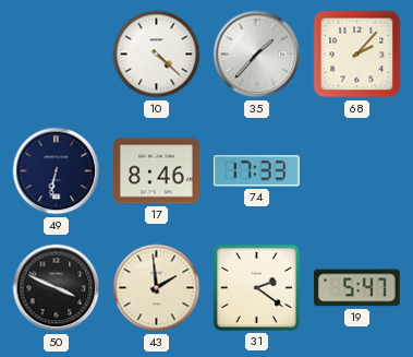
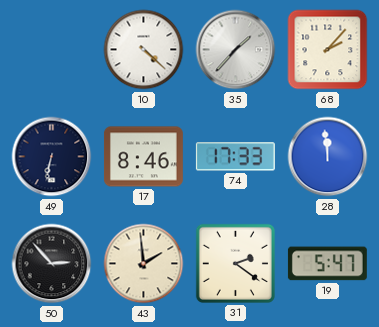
28: none -> 11:59 (328, 157)
50: 3:49 -> 2:53 (52, 264)
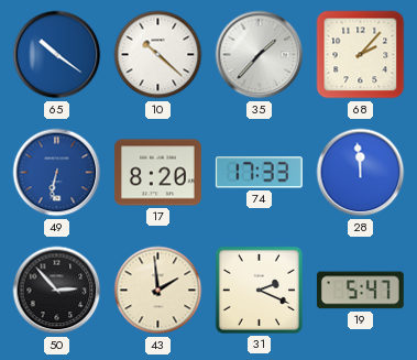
65: none -> 10:21 (57, 55)
10: 4:22 -> 10:22 (158, 55)
49 dial: navy -> blue (57, 173)
17: 8:46 -> 8:20 (157, 173)
31: 2:21 -> 2:19 (259, 290)
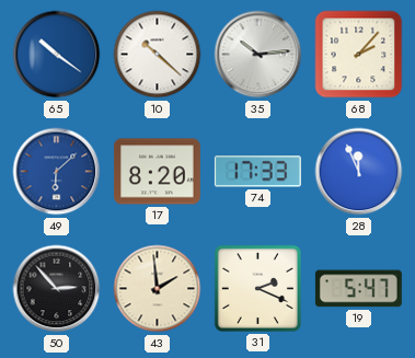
35: 1:37 -> 10:14 (258, 55)
49: 6:32 -> 6:08 (57, 172)
28: 11:59 -> 11:56 (359, 172)
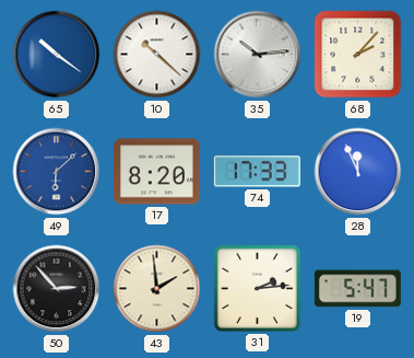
31: 2:19 -> 2:14 (257, 288)
